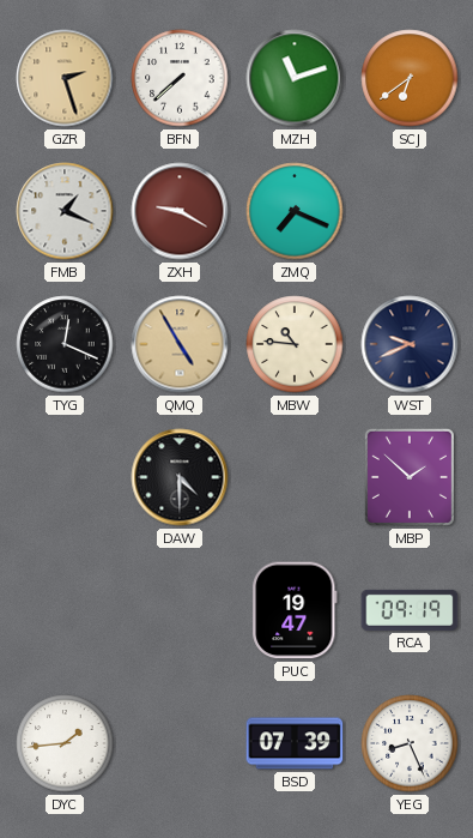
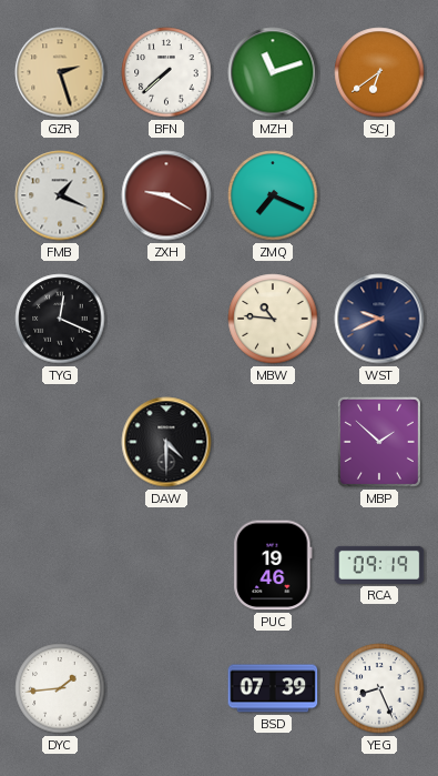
QMQ: 4:55 -> none (180, 344)
PUC: 19:47 -> 19:46 (273, 565)
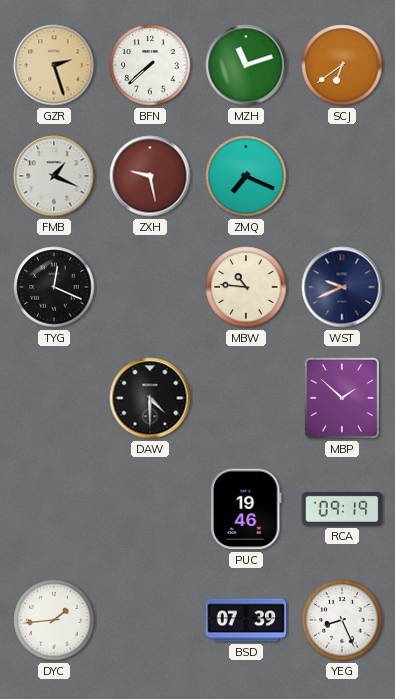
ZXH: 9:20 -> 9:28 (150, 176)
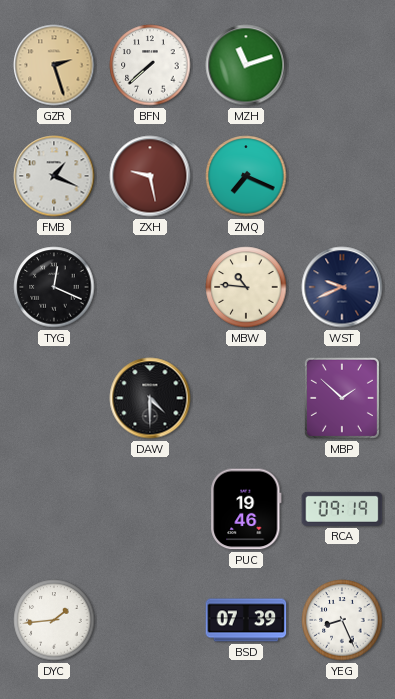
SCJ: 6:39 -> none (342, 65)
